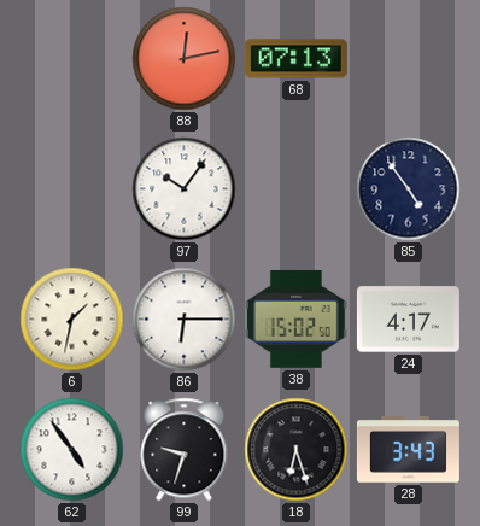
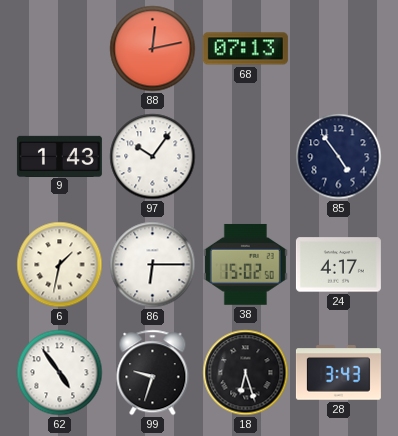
9: none -> 1:43 (59, 156)
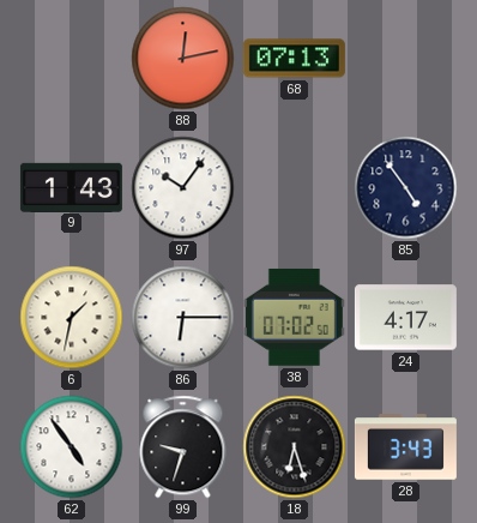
38: 15:02 -> 07:02 (294, 317)
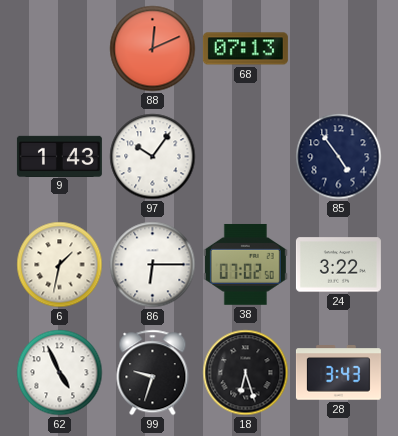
88: 12:13 -> 12:11 (153, 49)
24: 4:17 -> 3:22 (338, 265)
62: 4:54 -> 4:56 (60, 373)
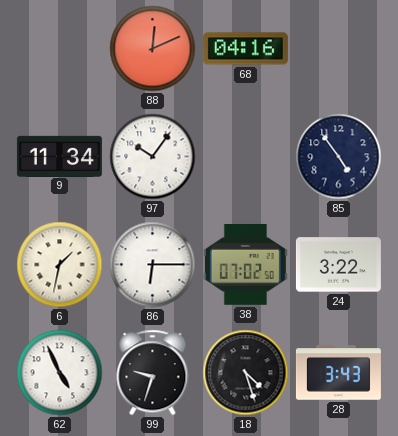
68: 07:13 -> 04:16 (245, 49)
9: 1:43 -> 11:34 (59, 156)
18: 6:27 -> 4:27 (246, 373)
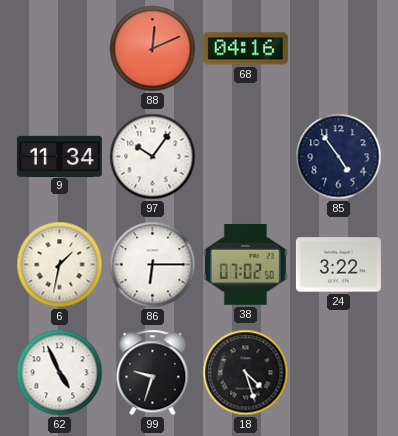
28: 3:43 -> none (338, 373)
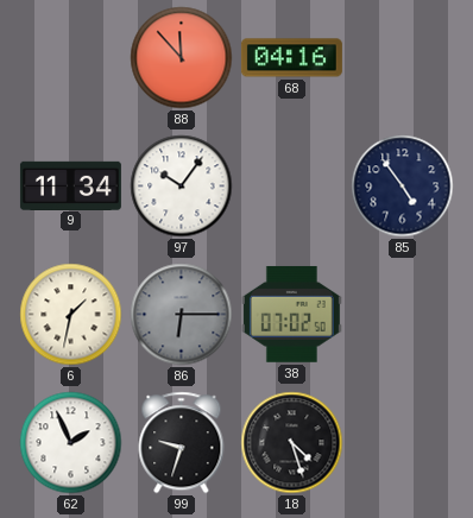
88: 12:11 -> 11:53 (182, 58)
86 dial: white -> grey (182, 315)
24: 3:22 -> none (338, 265)
62: 4:56 -> 1:56 (71, 443)
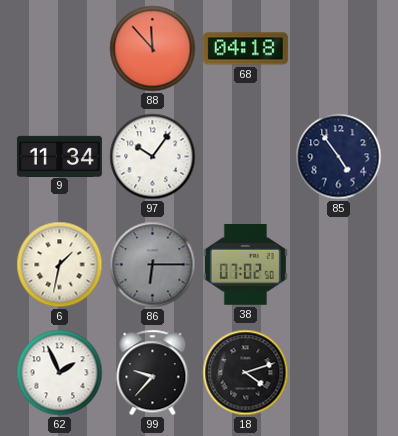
68: 04:16 -> 04:18 (245, 49)
99: 9:33 -> 9:37 (153, 373)
18: 4:27 -> 4:12 (246, 373)
